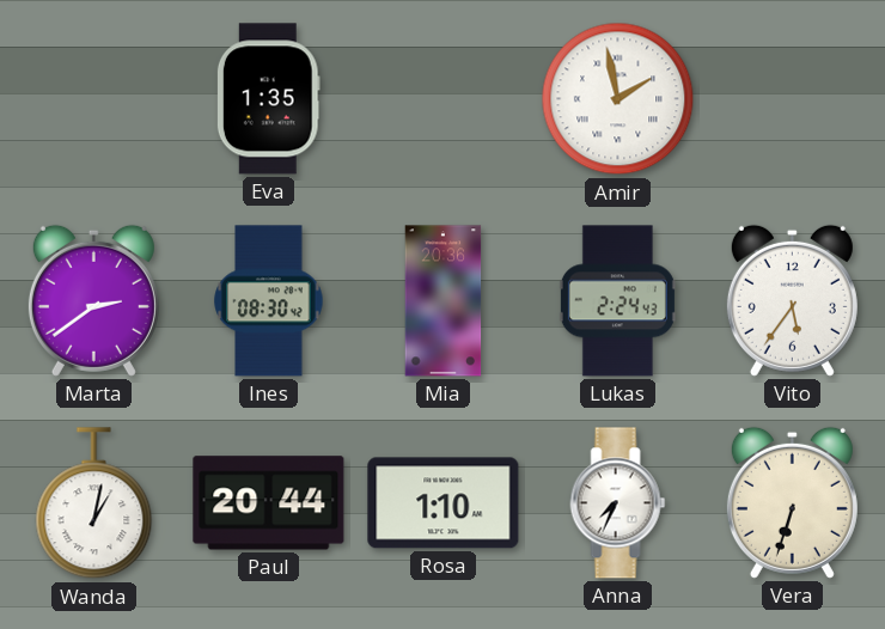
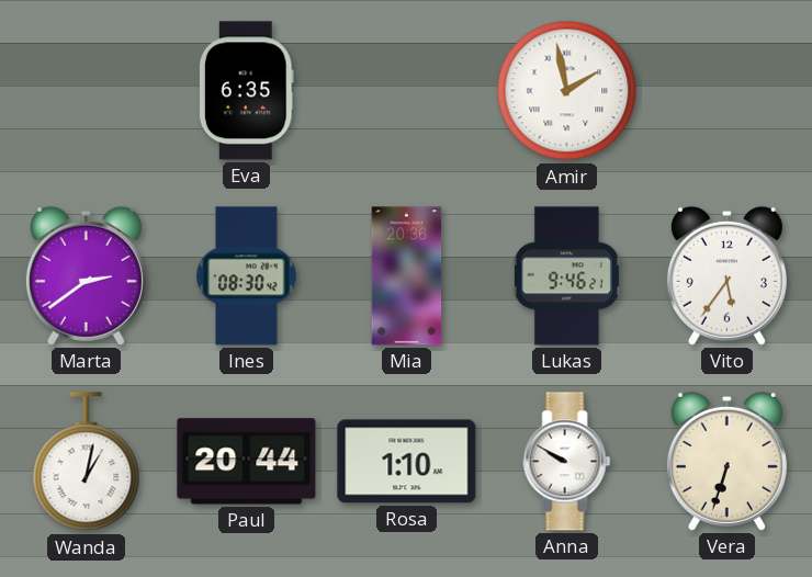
Eva: 1:35 -> 6:35 (246, 91)
Lukas: 2:24 -> 9:46 (566, 276)
Anna: 7:34 -> 9:50 (567, 462)
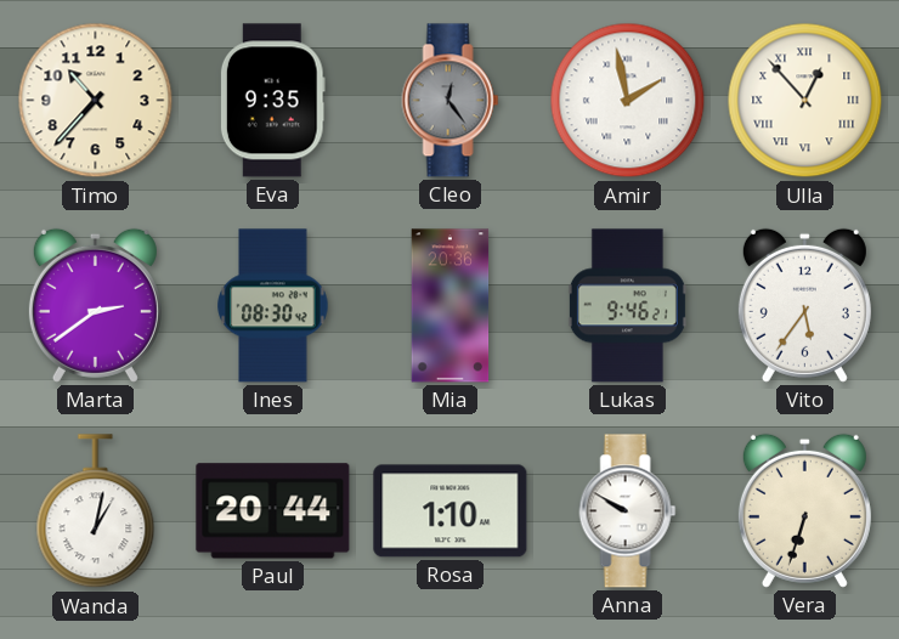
Timo: none -> 10:37 (96, 101)
Eva: 6:35 -> 9:35 (272, 101)
Cleo: none -> 12:24 (451, 101)
Ulla: none -> 12:53 (805, 101)
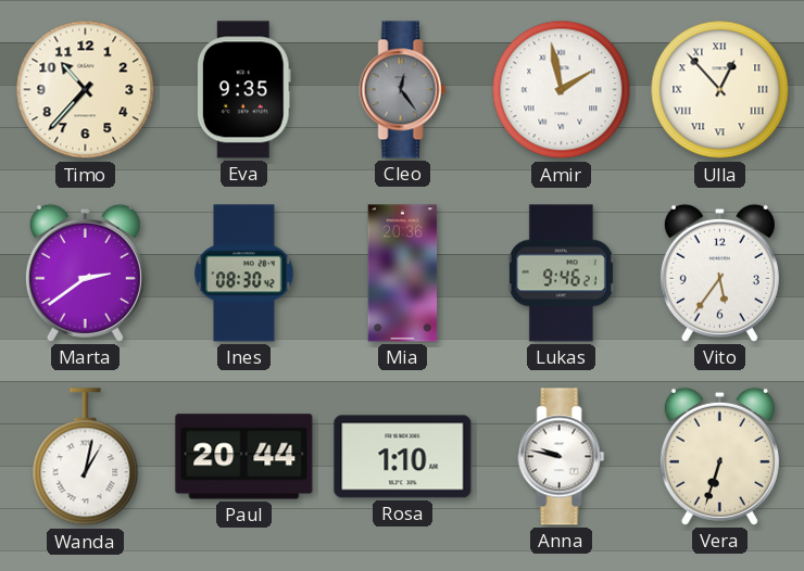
Anna: 9:50 -> 9:47 (562, 457)
